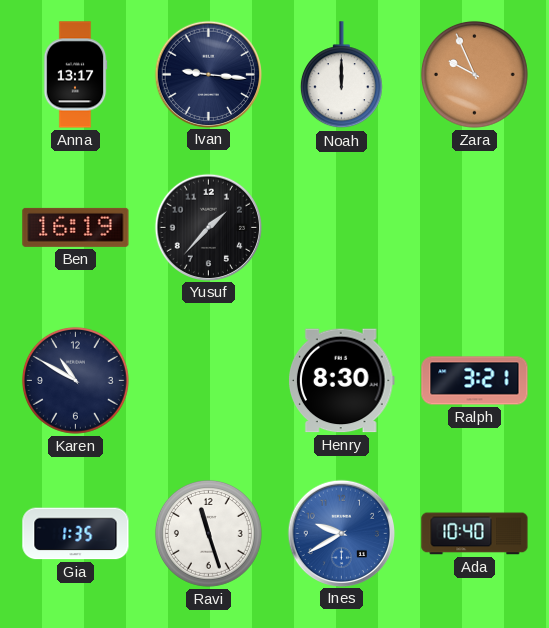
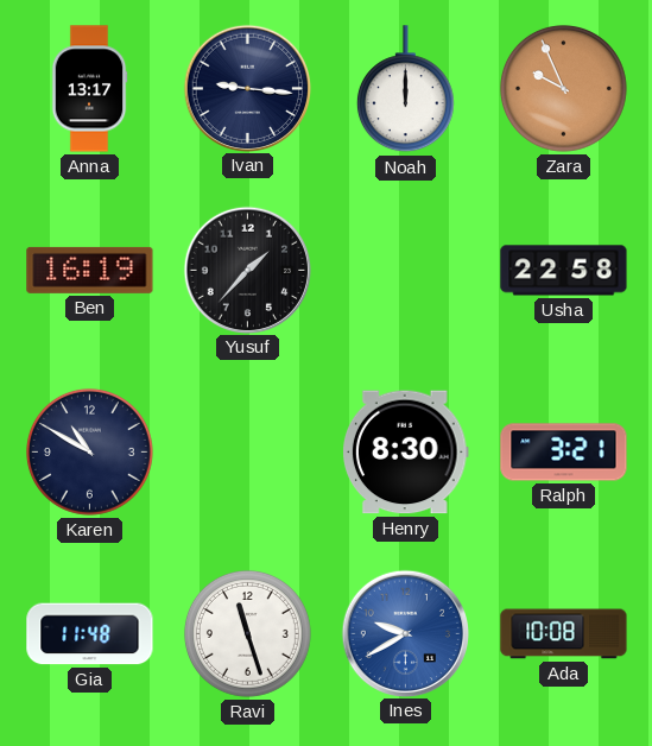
Usha: none -> 22:58 (564, 271)
Gia: 1:35 -> 11:48 (90, 634)
Ada: 10:40 -> 10:08 (564, 634)
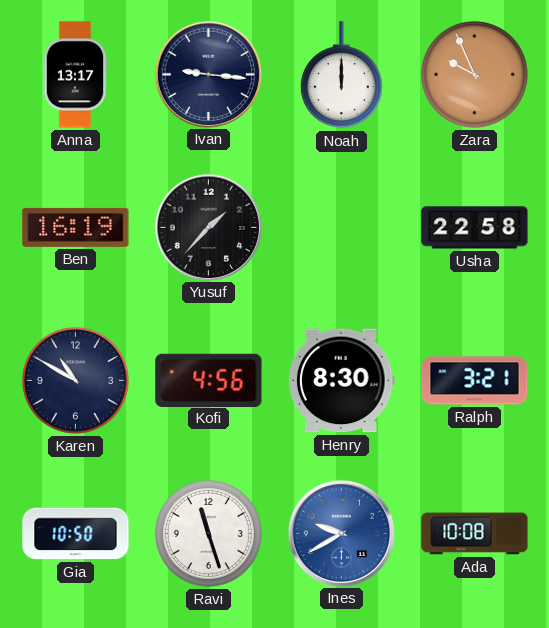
Kofi: none -> 4:56 (209, 380)
Gia: 11:48 -> 10:50 (76, 534)
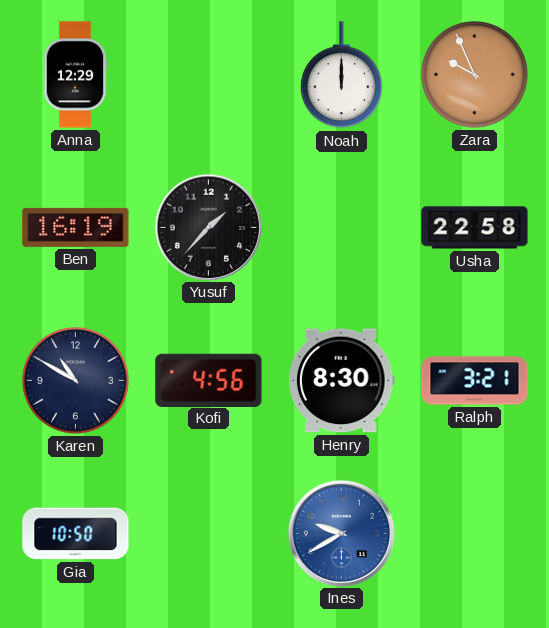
Anna: 13:17 -> 12:29 (75, 75)
Ivan: 9:16 -> none (208, 74)
Ravi: 11:27 -> none (208, 533)
Ada: 10:08 -> none (475, 534)
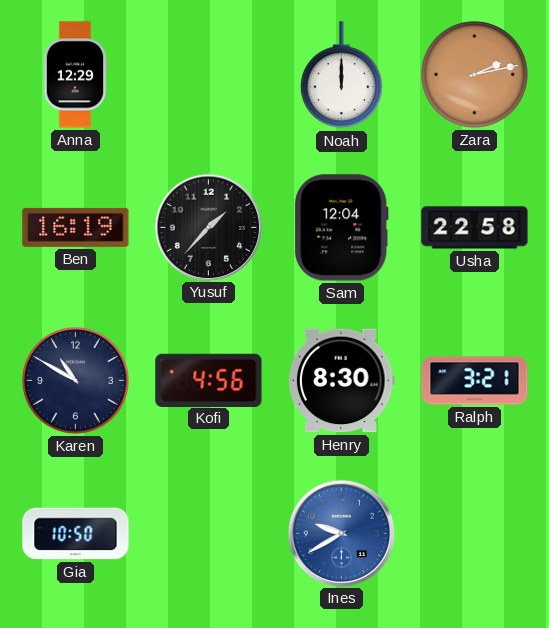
Zara: 9:56 -> 2:13 (474, 74)
Sam: none -> 12:04 (342, 228)
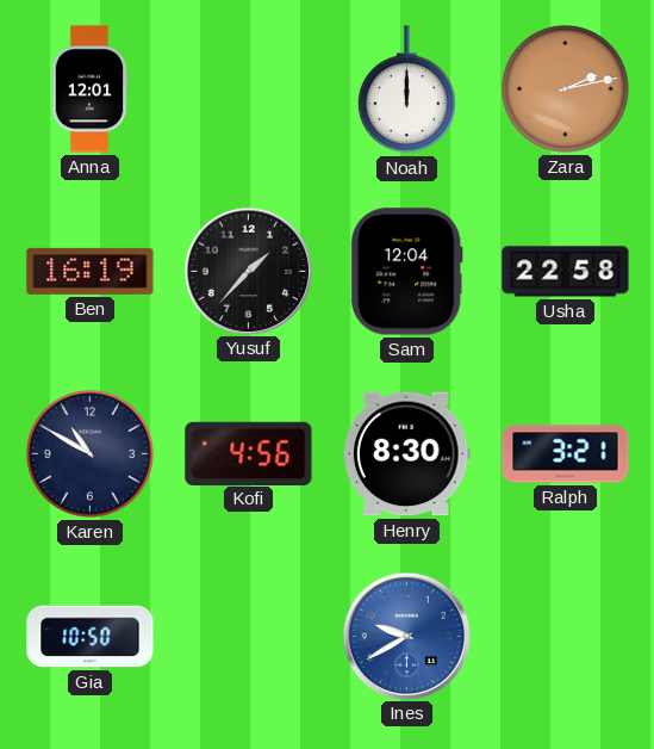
Anna: 12:29 -> 12:01 (89, 89)
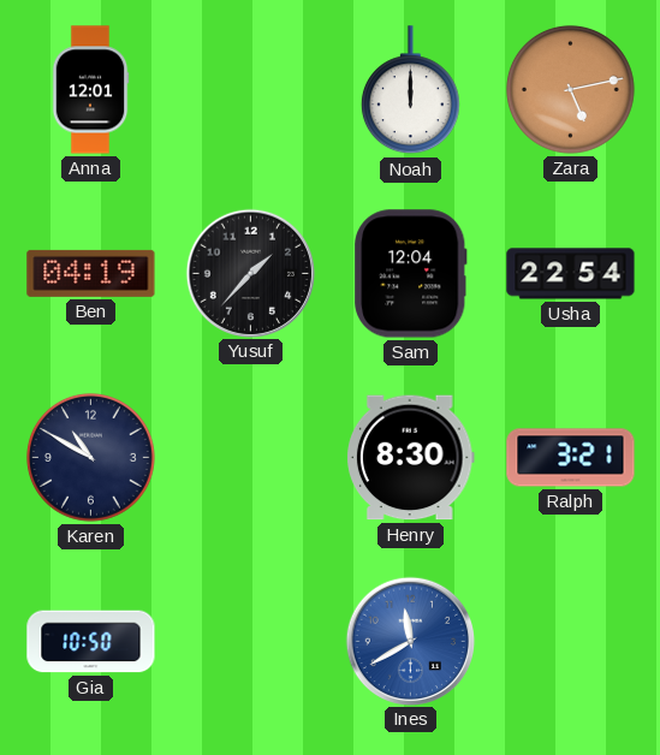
Zara: 2:13 -> 5:13 (570, 89)
Ben: 16:19 -> 04:19 (91, 273)
Usha: 22:58 -> 22:54 (571, 274)
Kofi: 4:56 -> none (249, 453)
Ines: 9:40 -> 11:40 (410, 641)
